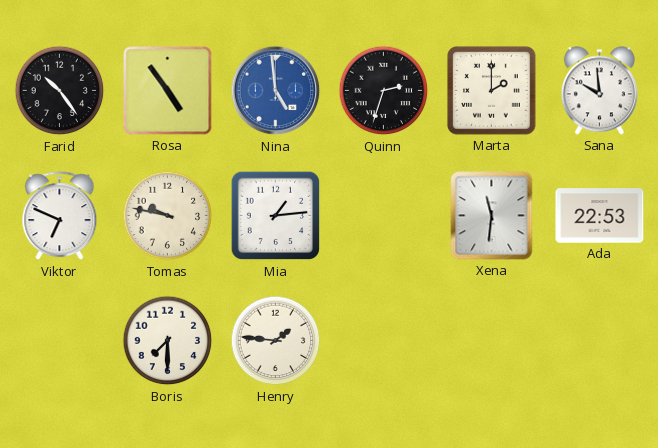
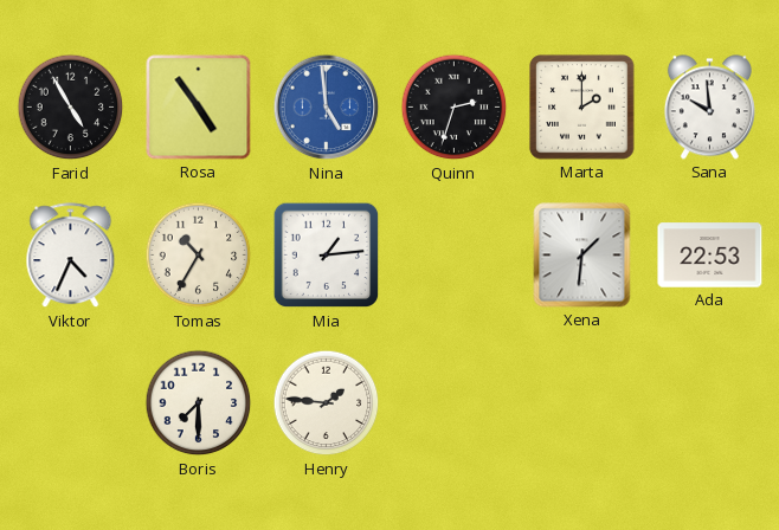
Farid: 10:24 -> 4:55 (71, 108)
Viktor: 6:49 -> 4:34 (71, 256)
Tomas: 9:47 -> 10:35 (199, 256)
Xena: 11:31 -> 1:31 (582, 256)
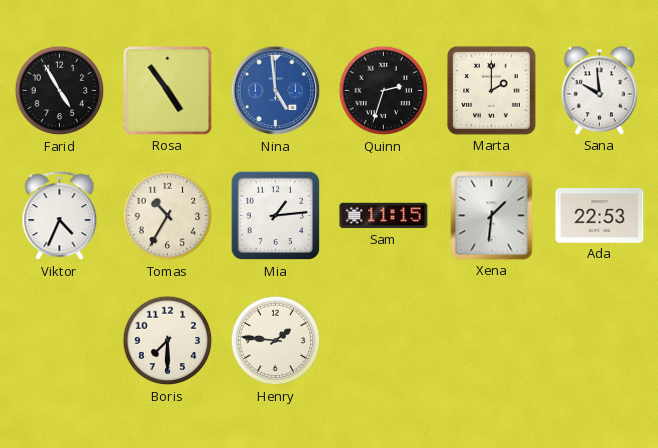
Sam: none -> 11:15 (384, 216)
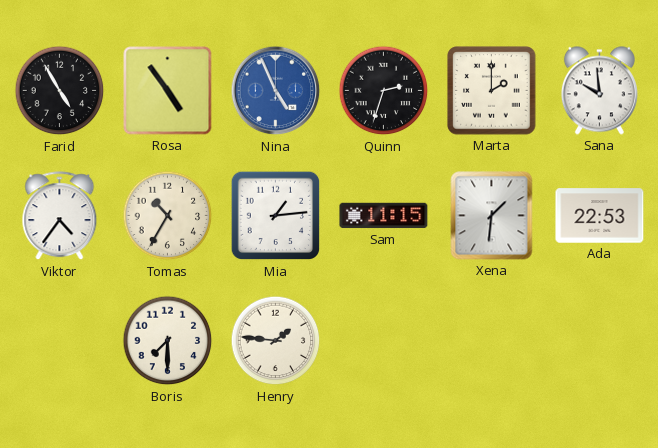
Nina: 4:59 -> 4:56 (276, 91)
Viktor: 4:34 -> 4:36 (60, 216)
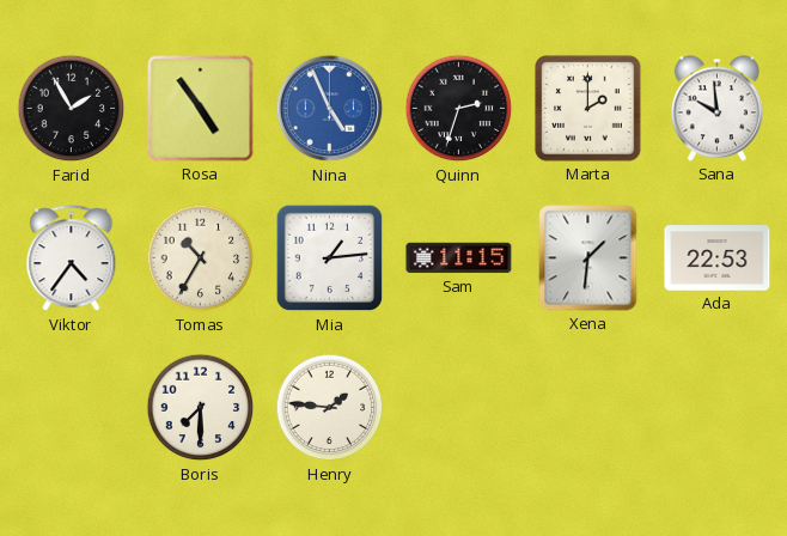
Farid: 4:55 -> 1:55 (72, 109)
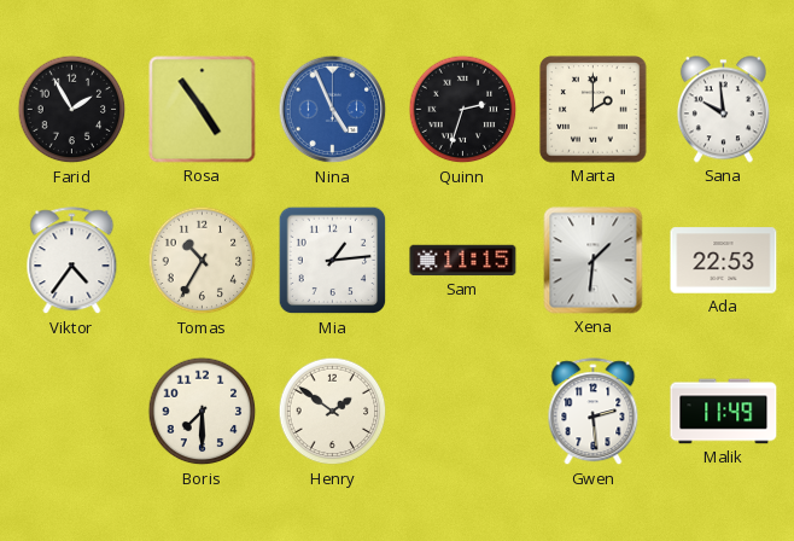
Henry: 1:46 -> 1:51 (333, 412)
Gwen: none -> 2:29 (594, 412)
Malik: none -> 11:49 (724, 412)
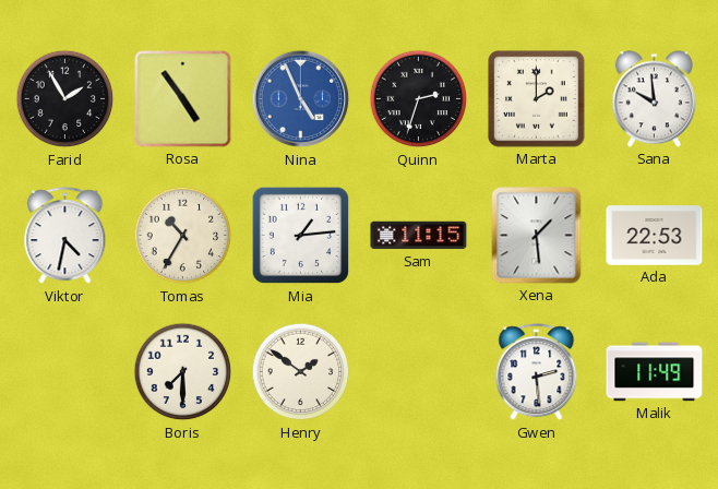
Viktor: 4:36 -> 4:32 (65, 236)
Xena: 1:31 -> 1:29 (537, 236)
